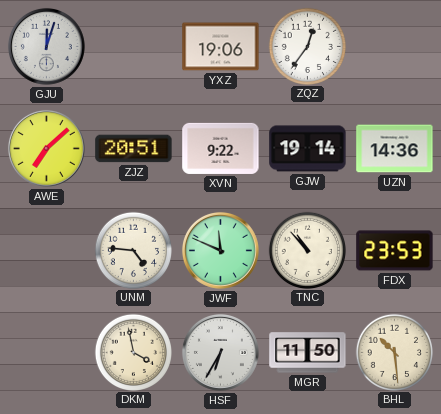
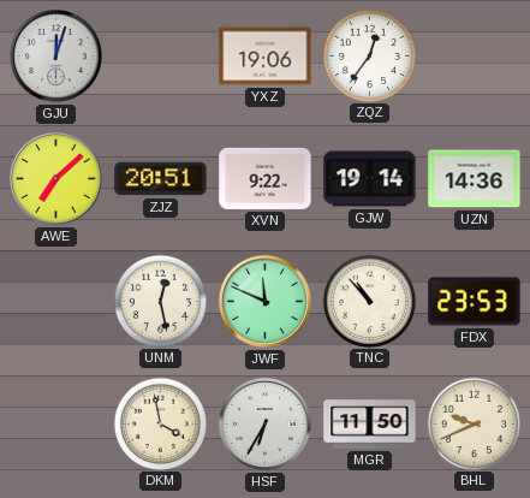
UNM: 4:46 -> 12:28 (160, 301)
BHL: 10:29 -> 9:41 (474, 423)
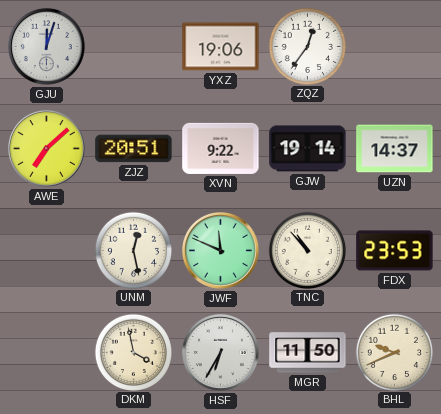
UZN: 14:36 -> 14:37 (395, 149)
